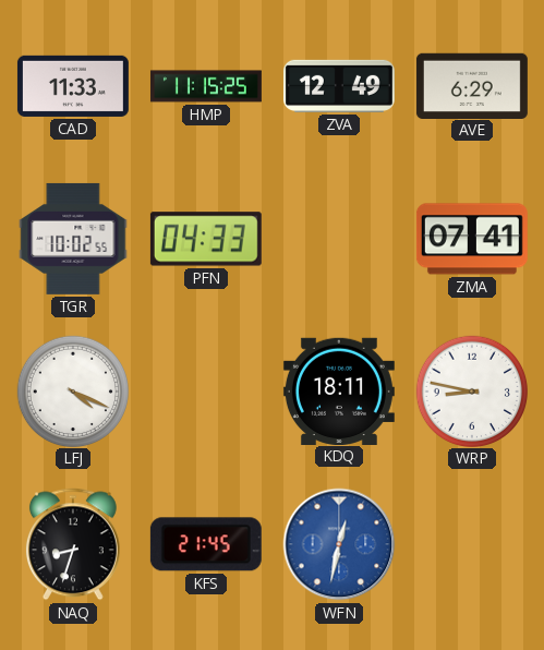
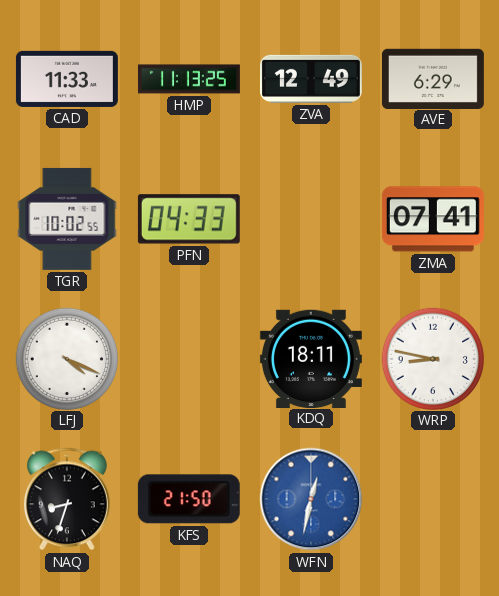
HMP: 11:15 -> 11:13 (189, 79)
KFS: 21:45 -> 21:50 (189, 499)
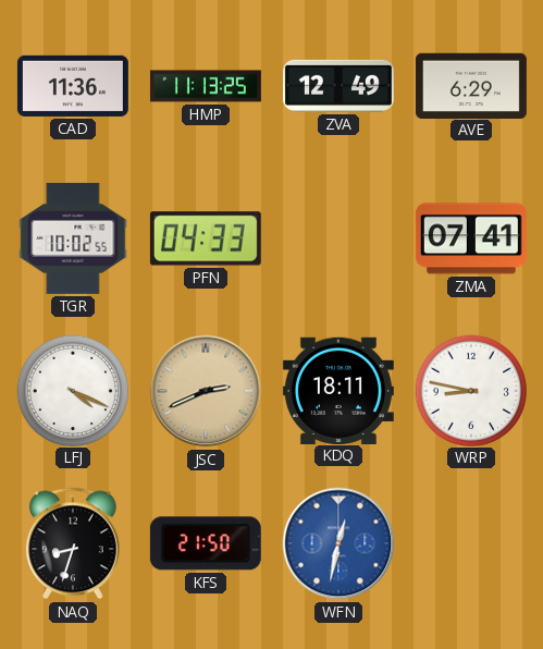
CAD: 11:33 -> 11:36 (73, 86)
JSC: none -> 2:41 (206, 391)
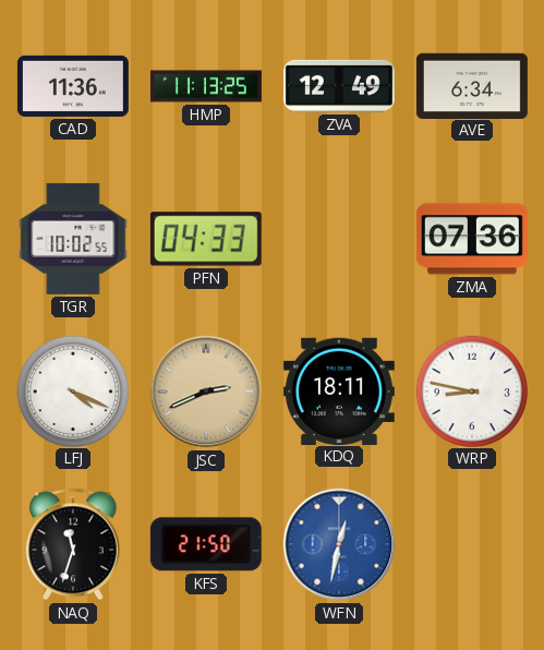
AVE: 6:29 -> 6:34 (472, 85)
ZMA: 07:41 -> 07:36 (472, 239)
NAQ: 8:33 -> 11:33 (73, 544)
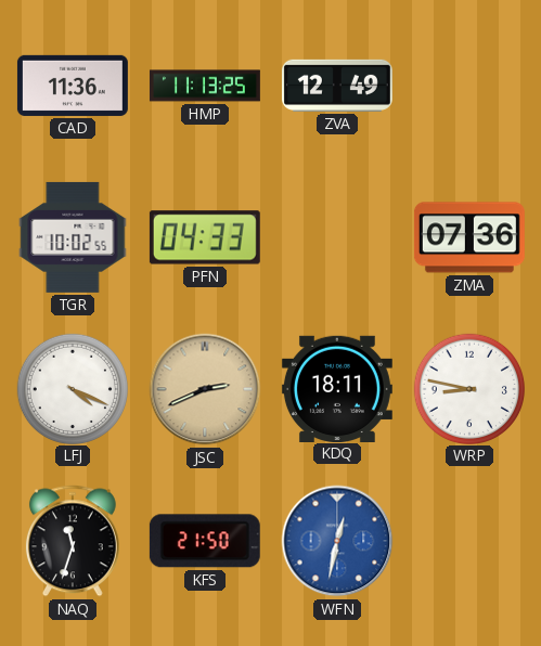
AVE: 6:34 -> none (472, 85)
